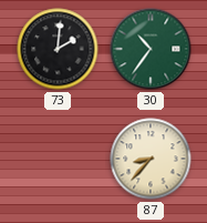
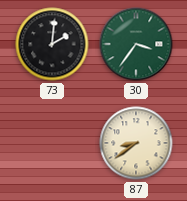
30: 10:36 -> 3:36 (136, 44)
87: 8:37 -> 8:39 (136, 143)
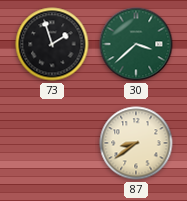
73: 2:01 -> 1:57 (52, 44)
30: 3:36 -> 3:38 (136, 44)
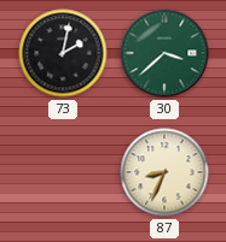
73: 1:57 -> 2:02 (63, 53)
87: 8:39 -> 8:34 (164, 172)
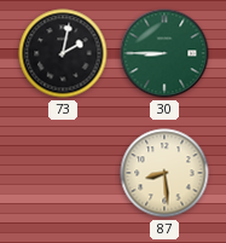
30: 3:38 -> 8:45 (164, 53)
87: 8:34 -> 8:29 (164, 173)
